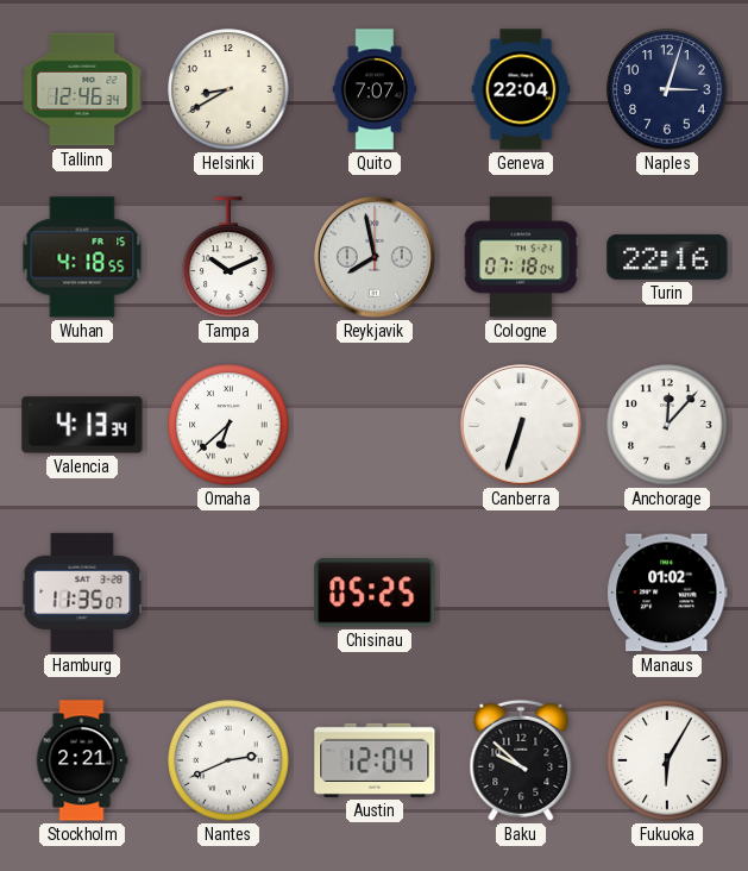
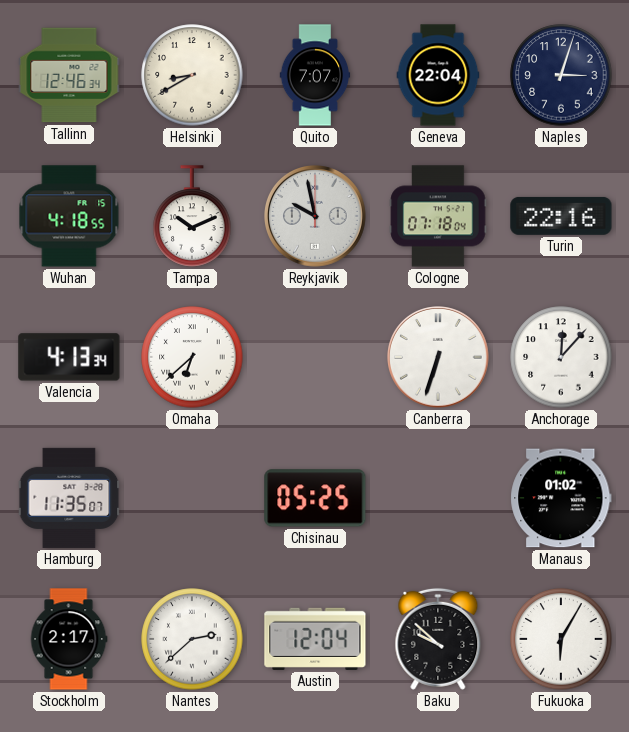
Reykjavik: 7:58 -> 9:58 (316, 217)
Stockholm: 2:21 -> 2:17 (69, 639)
Nantes: 2:41 -> 2:38 (192, 639)
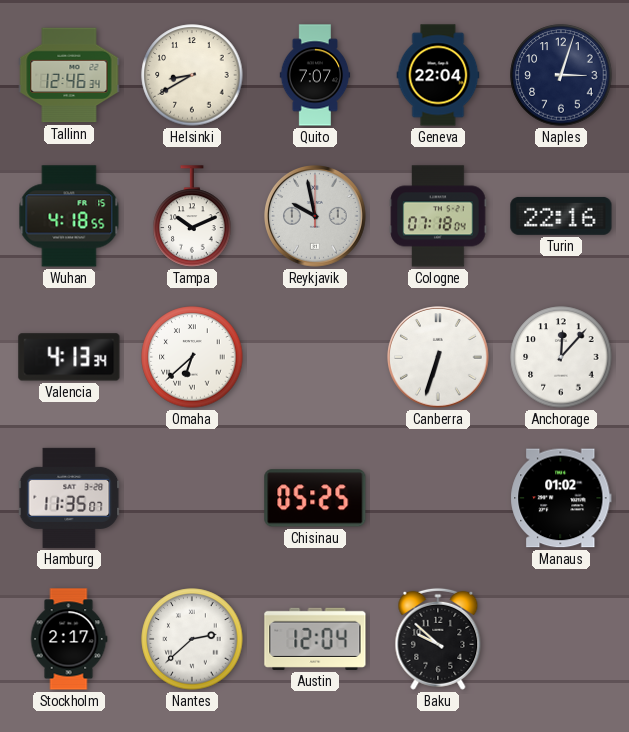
Fukuoka: 6:05 -> none (561, 639)
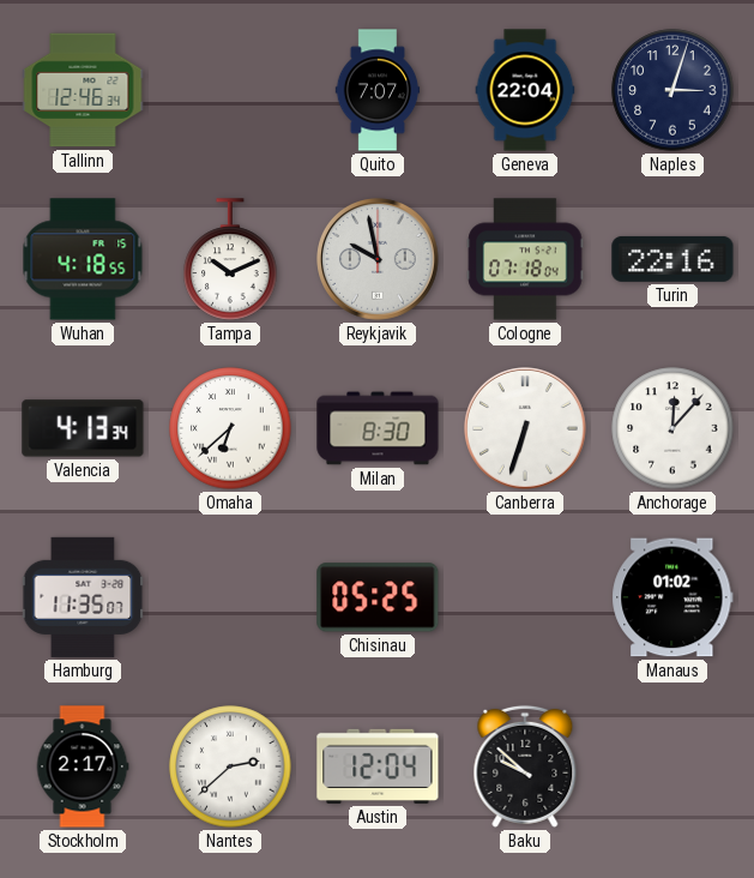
Helsinki: 8:40 -> none (192, 75)
Milan: none -> 8:30 (378, 428)
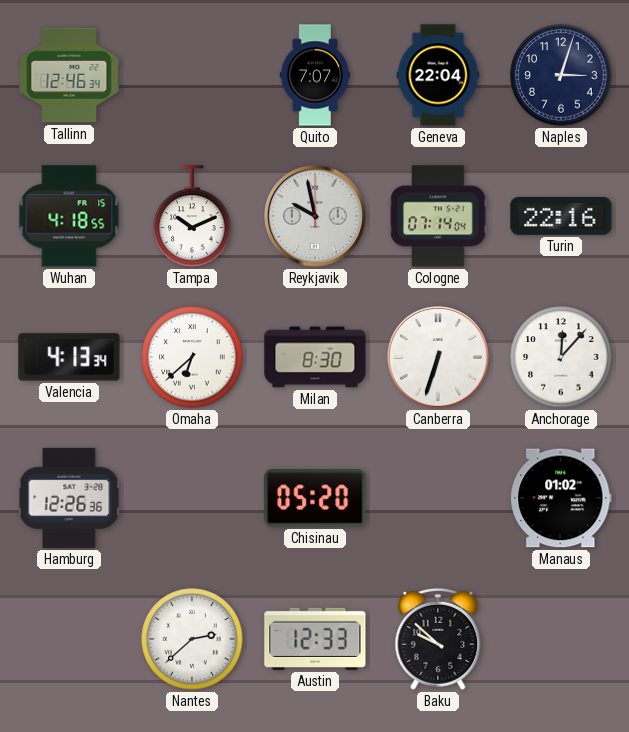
Cologne: 07:18 -> 07:14 (438, 216)
Hamburg: 11:35 -> 12:26 (69, 498)
Chisinau: 05:25 -> 05:20 (315, 498)
Stockholm: 2:17 -> none (83, 766)
Austin: 12:04 -> 12:33 (315, 639)
